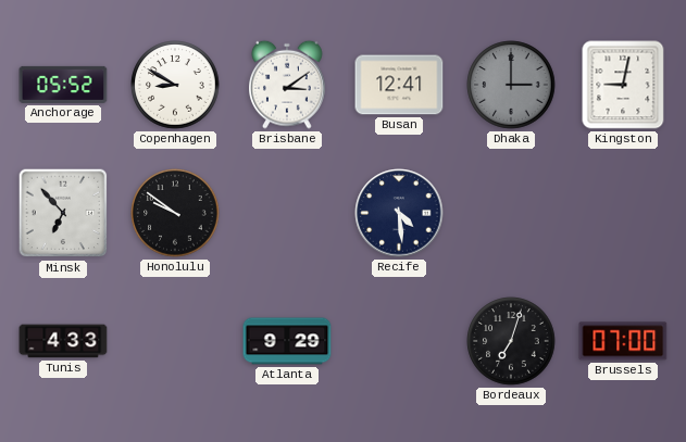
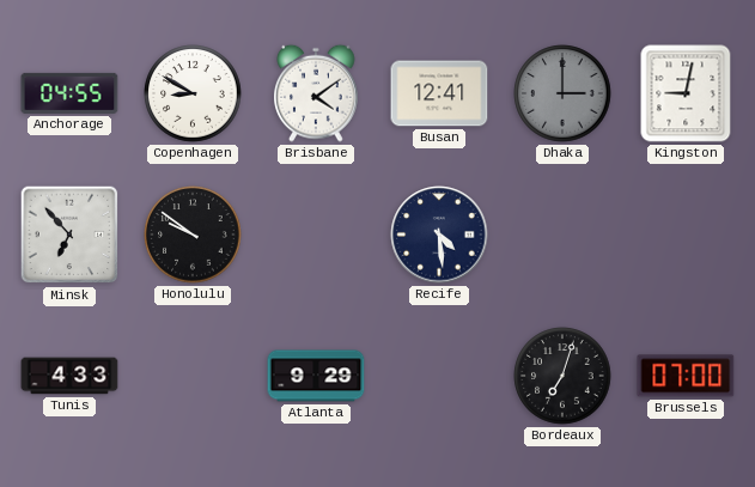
Anchorage: 05:52 -> 04:55 (69, 93)
Brisbane: 3:09 -> 4:09 (317, 93)
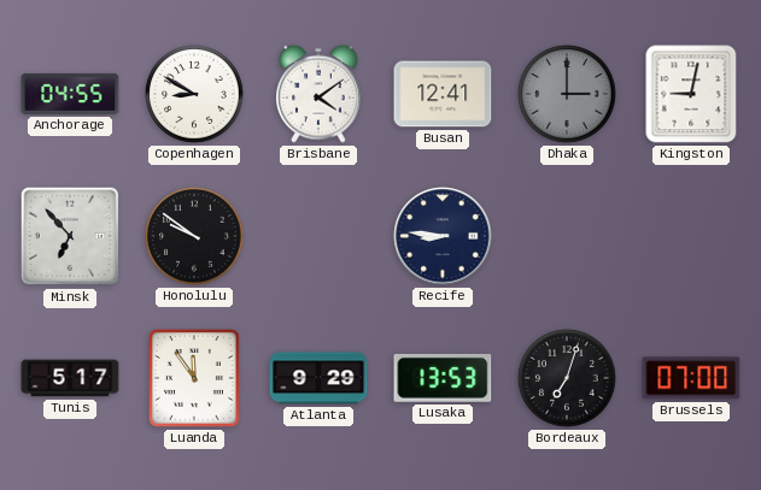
Recife: 4:29 -> 8:46 (443, 236)
Tunis: 4:33 -> 5:17 (70, 378)
Luanda: none -> 11:54 (195, 379)
Lusaka: none -> 13:53 (443, 378)
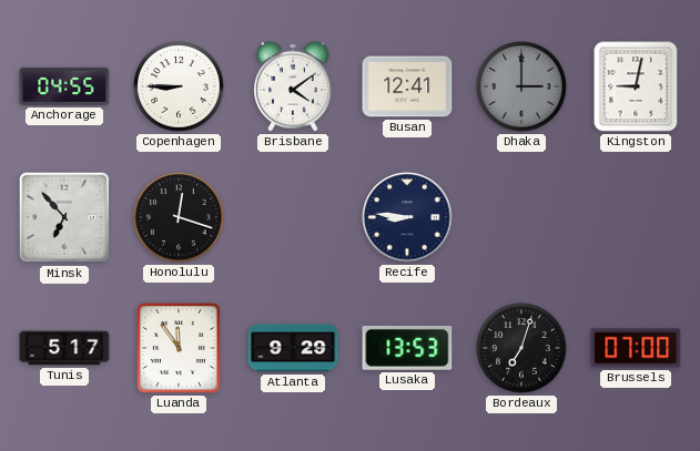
Copenhagen: 8:50 -> 8:45 (179, 86)
Honolulu: 9:51 -> 12:18 (179, 217)
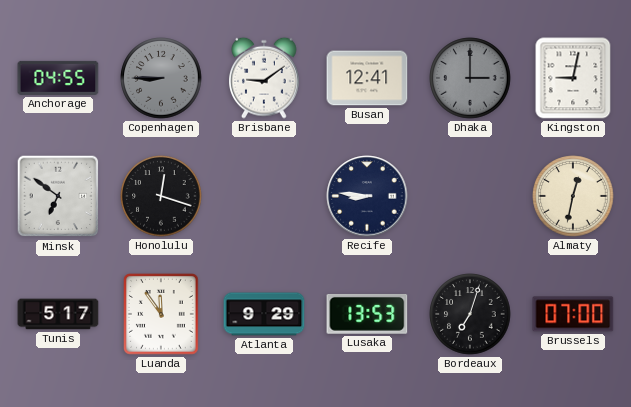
Copenhagen dial: white -> grey (161, 78)
Brisbane: 4:09 -> 9:09 (265, 78)
Minsk: 6:53 -> 6:51 (58, 196)
Almaty: none -> 12:32 (573, 196)
